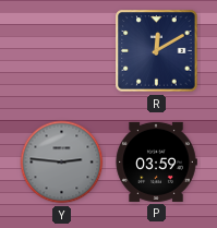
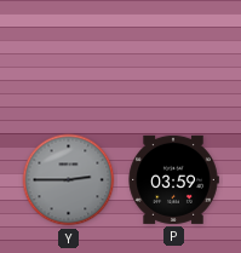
R: 12:10 -> none (157, 51)
Y: 2:46 -> 2:45 (69, 180)
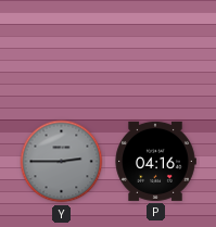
P: 03:59 -> 04:16 (155, 161)
